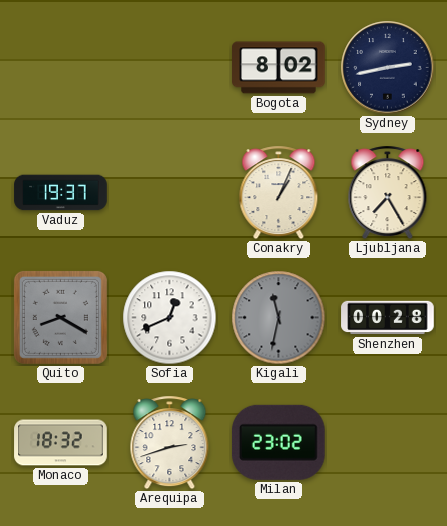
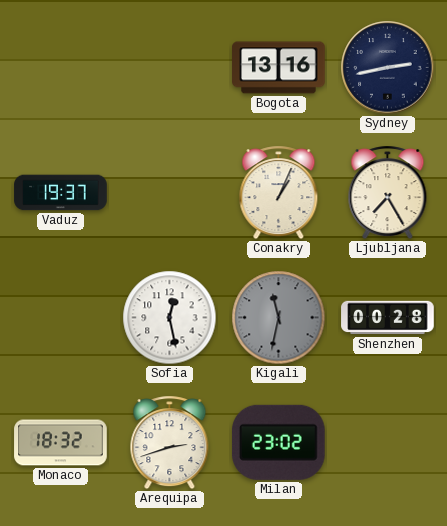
Bogota: 8:02 -> 13:16 (279, 68)
Quito: 8:20 -> none (60, 317)
Sofia: 12:41 -> 12:28 (170, 318)
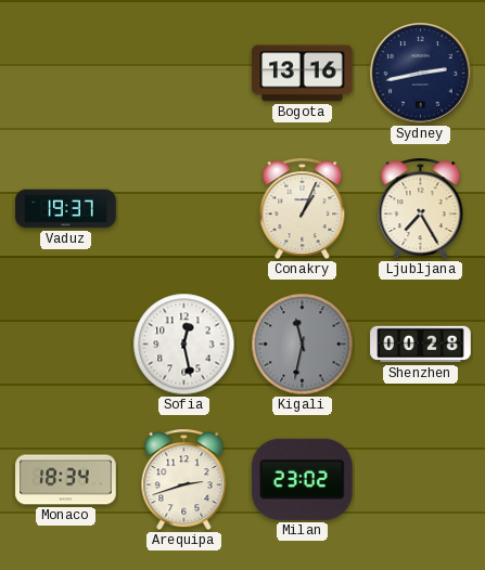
Monaco: 18:32 -> 18:34 (66, 480)
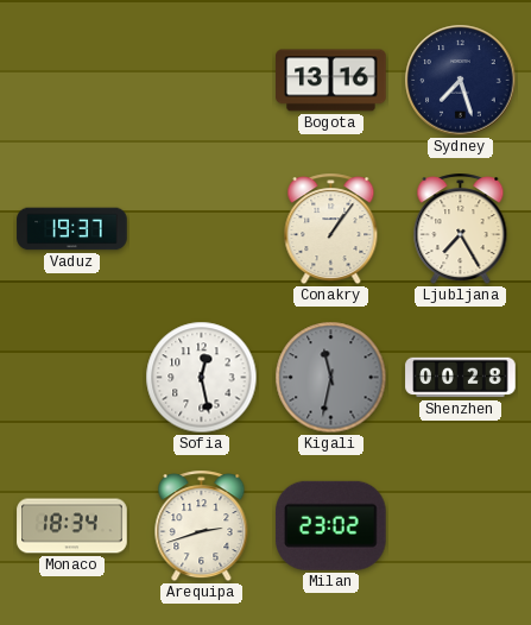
Sydney: 2:43 -> 7:27 (461, 81)
Conakry: 1:04 -> 1:06 (331, 229)
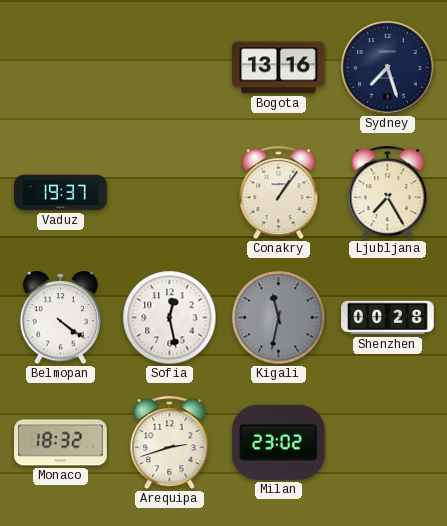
Belmopan: none -> 4:21 (61, 318)
Monaco: 18:34 -> 18:32 (61, 443)
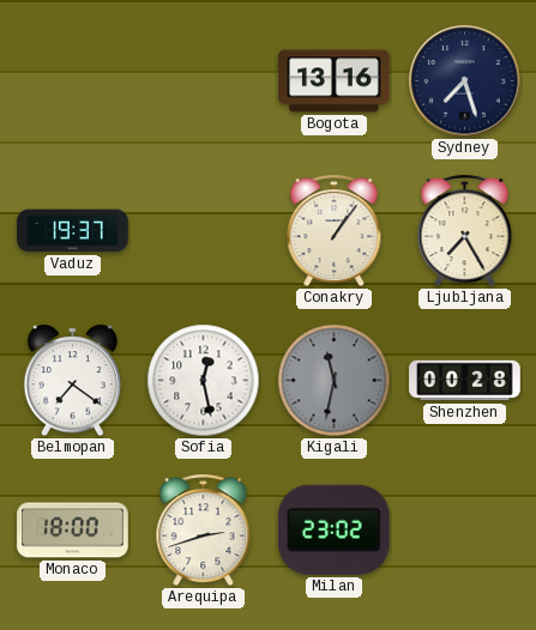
Belmopan: 4:21 -> 7:21 (73, 381)
Monaco: 18:32 -> 18:00 (73, 531)
